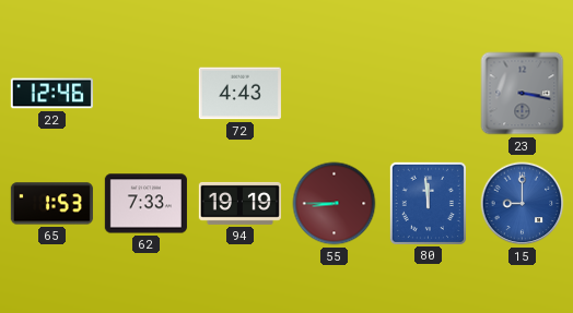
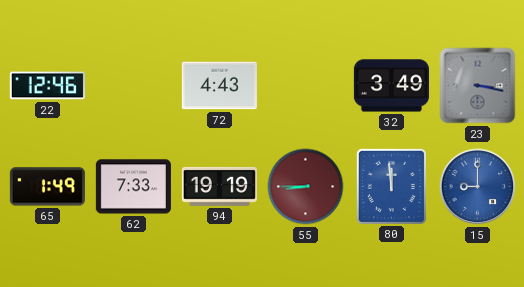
32: none -> 3:49 (391, 86)
65: 1:53 -> 1:49 (47, 187)
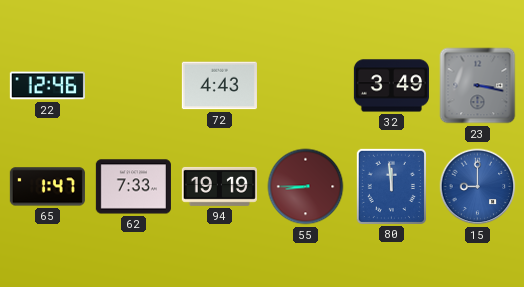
65: 1:49 -> 1:47 (47, 187)
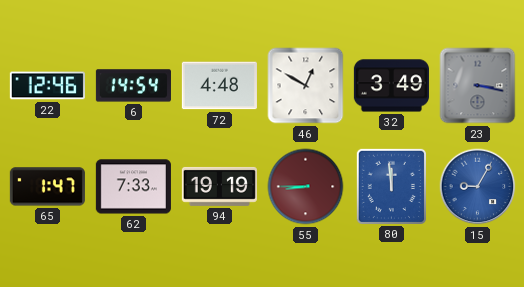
6: none -> 14:54 (133, 86)
72: 4:43 -> 4:48 (219, 86)
46: none -> 12:50 (306, 86)
15: 9:00 -> 9:05 (478, 187)
